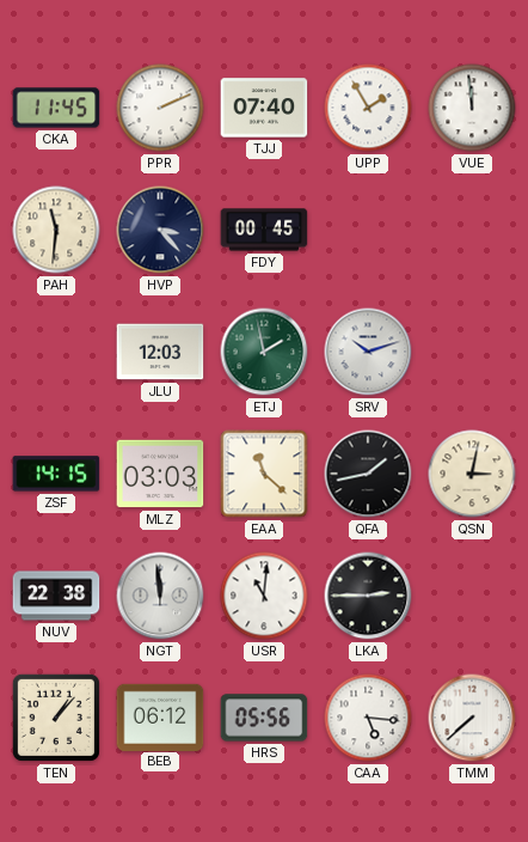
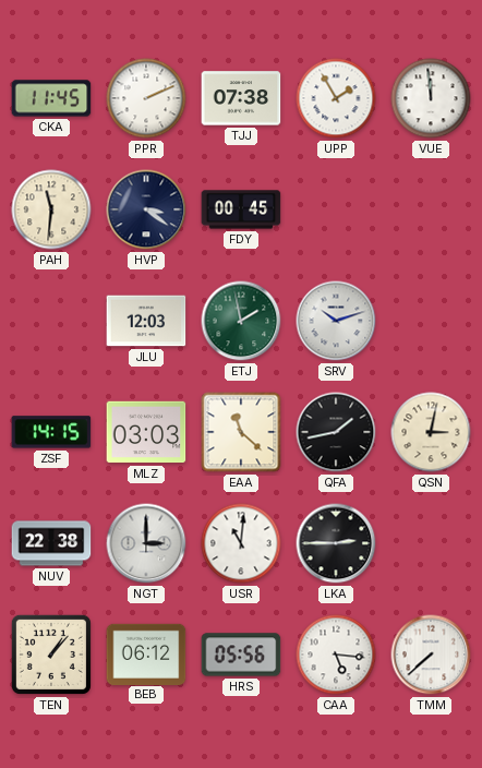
TJJ: 07:40 -> 07:38 (241, 98)
HVP: 3:23 -> 3:21 (146, 209)
NGT: 11:59 -> 3:00 (146, 543)
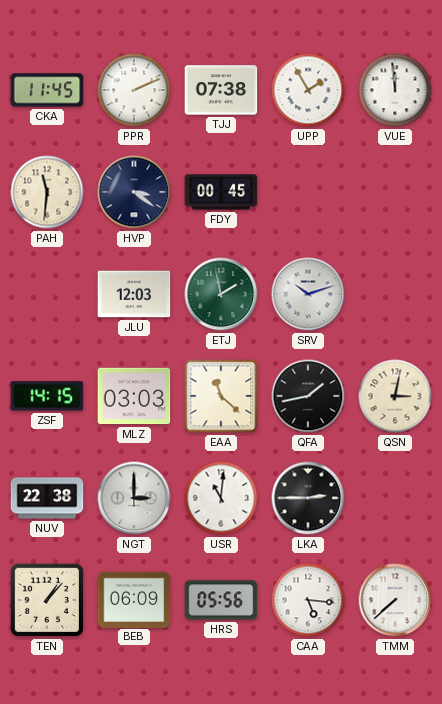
BEB: 06:12 -> 06:09 (134, 599)
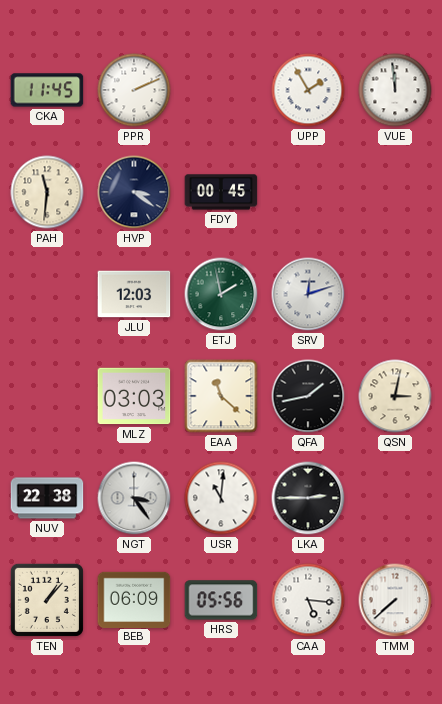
TJJ: 07:38 -> none (221, 90)
SRV: 10:12 -> 12:12 (308, 294)
ZSF: 14:15 -> none (47, 396)
NGT: 3:00 -> 3:24 (134, 498)
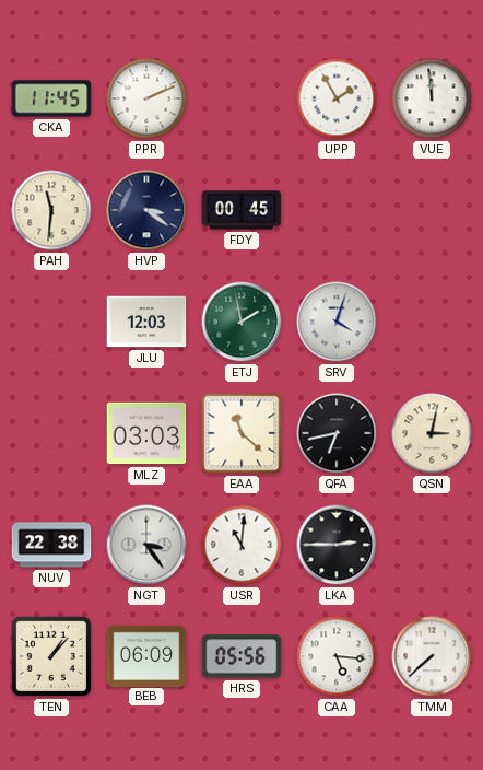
SRV: 12:12 -> 4:03 (337, 322)
QFA: 1:43 -> 6:43 (337, 433)
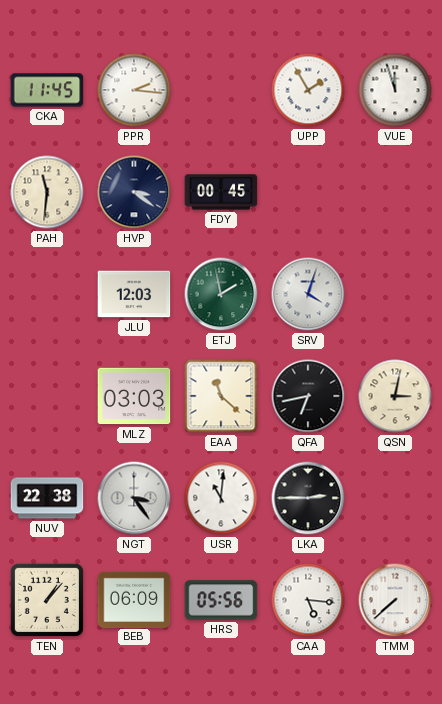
PPR: 2:11 -> 2:16 (134, 90)
VUE: 11:59 -> 11:57 (395, 90)
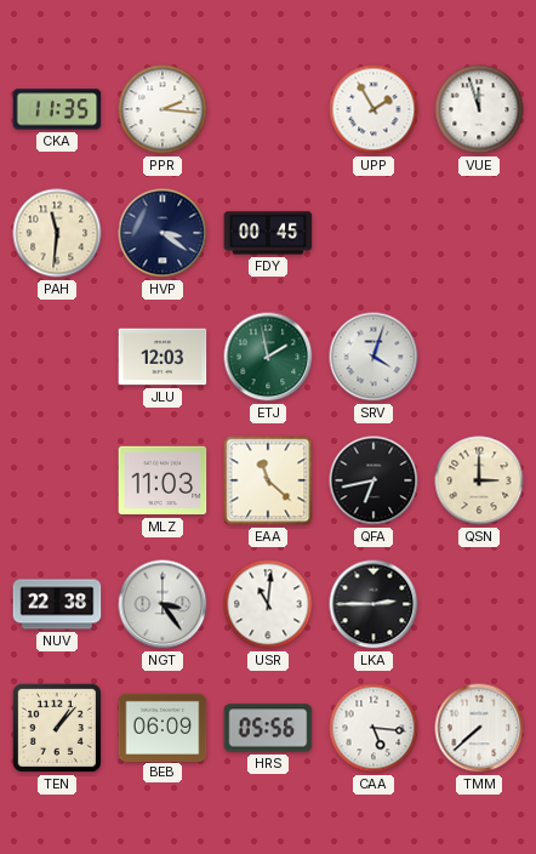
CKA: 11:45 -> 11:35 (57, 109)
MLZ: 03:03 -> 11:03 (162, 480)
QSN: 3:02 -> 3:00 (479, 480)
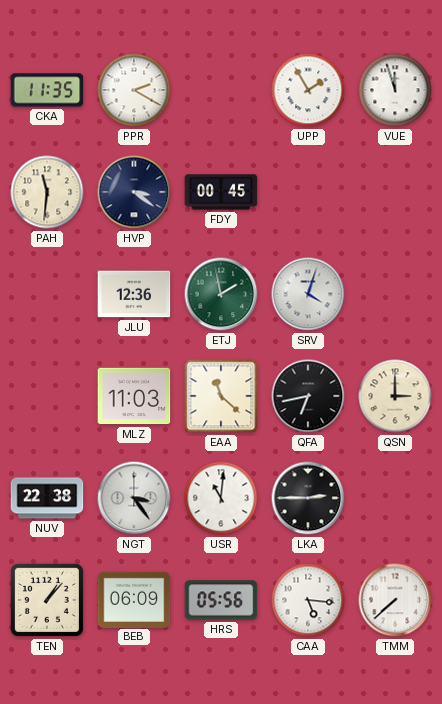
PPR: 2:16 -> 2:20 (134, 90)
JLU: 12:03 -> 12:36 (134, 294)
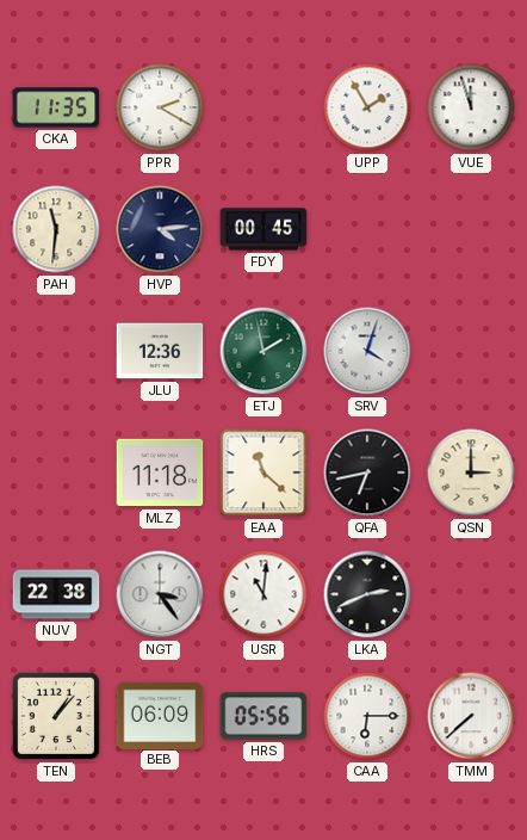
HVP: 3:21 -> 4:14 (160, 229)
MLZ: 11:03 -> 11:18 (160, 472)
LKA: 2:45 -> 2:41 (367, 594)
CAA: 5:16 -> 6:15 (367, 716)
